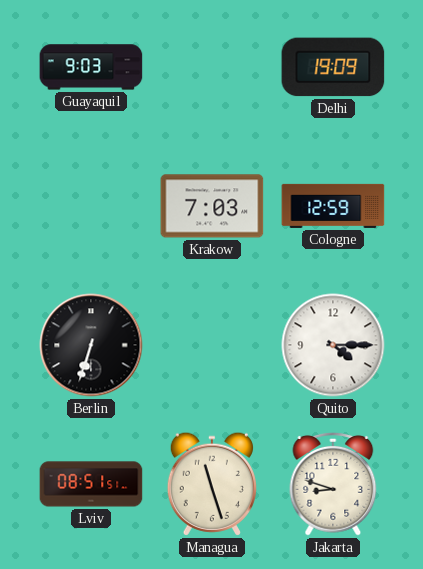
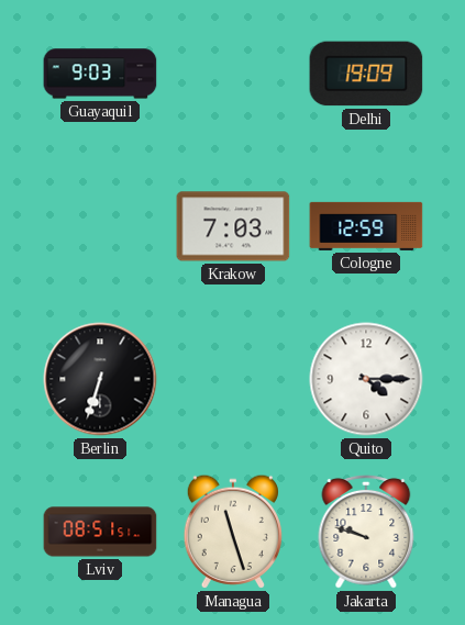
Jakarta: 8:48 -> 9:48 (366, 532)
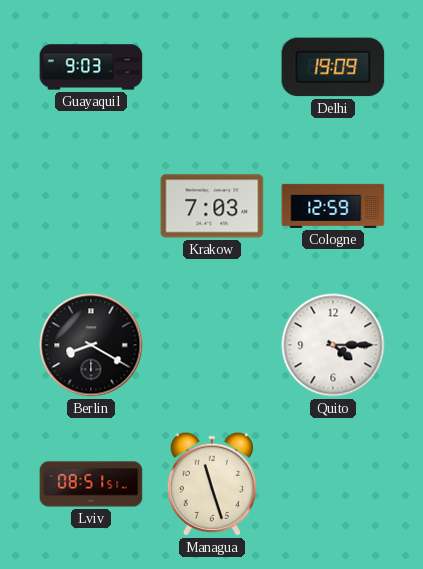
Berlin: 6:33 -> 8:20 (91, 345)
Jakarta: 9:48 -> none (366, 532)
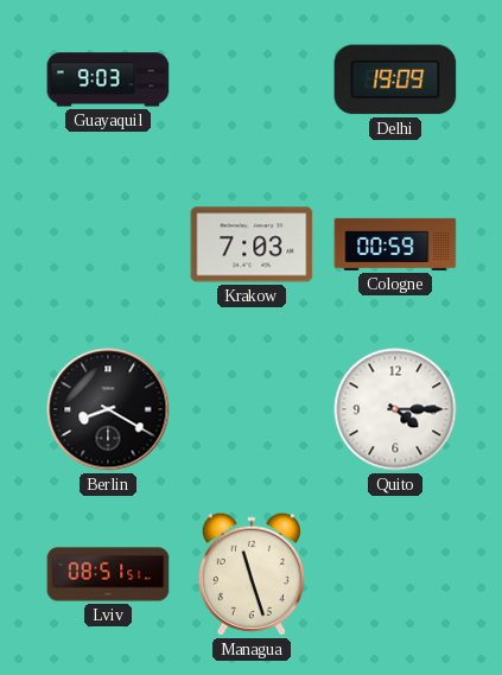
Cologne: 12:59 -> 00:59 (395, 244)
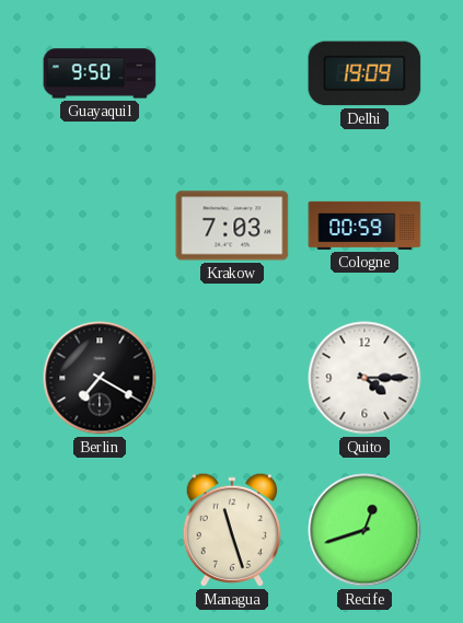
Guayaquil: 9:03 -> 9:50 (100, 73)
Berlin: 8:20 -> 7:20 (100, 378)
Lviv: 08:51 -> none (108, 574)
Recife: none -> 12:42 (364, 530)
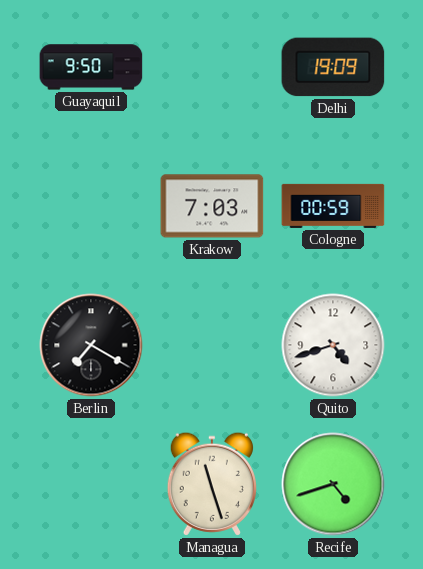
Quito: 4:15 -> 4:42 (333, 345)
Recife: 12:42 -> 4:42 (333, 484)
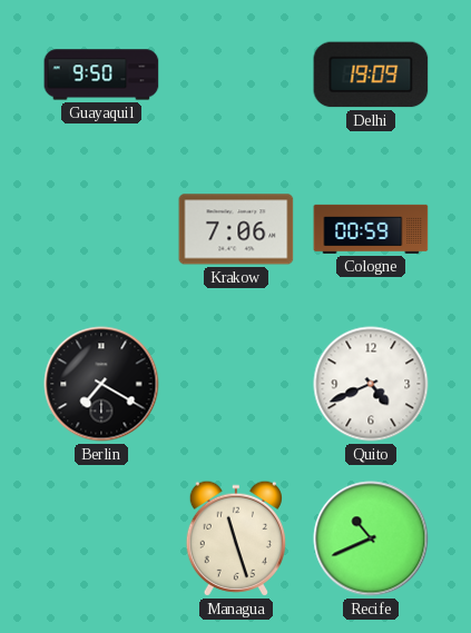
Krakow: 7:03 -> 7:06 (236, 229)
Quito: 4:42 -> 4:41 (371, 384)
Recife: 4:42 -> 10:41 (371, 538)
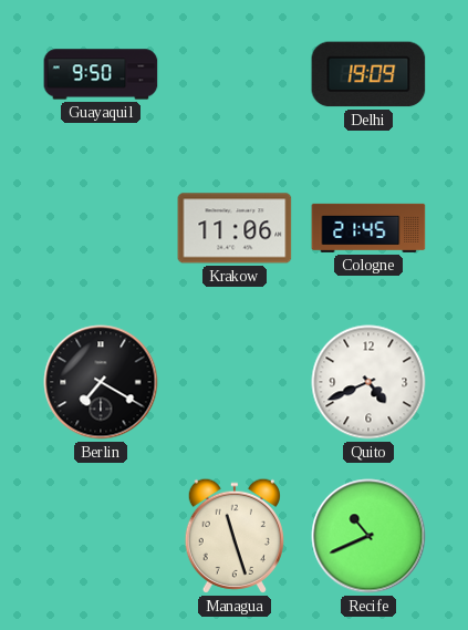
Krakow: 7:06 -> 11:06 (235, 228)
Cologne: 00:59 -> 21:45 (368, 228)
